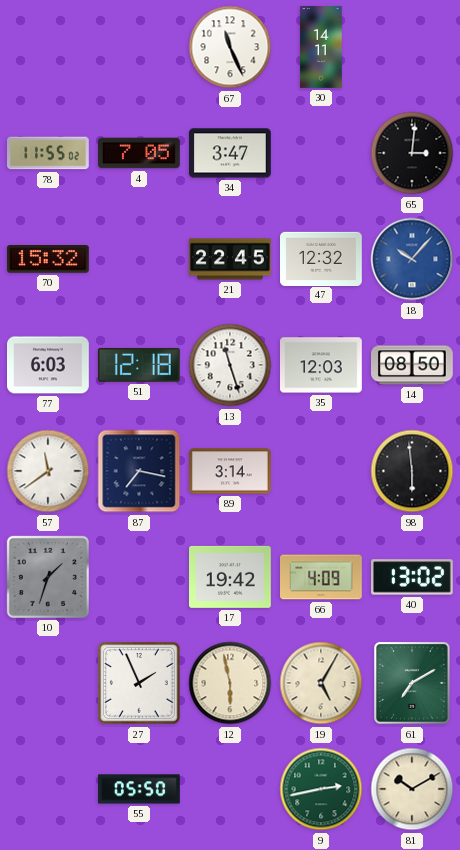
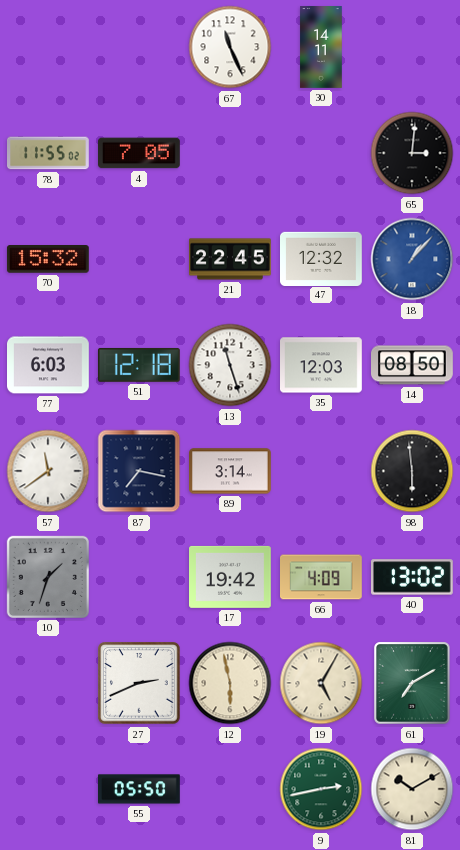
34: 3:47 -> none (231, 153)
18: 10:07 -> 1:07 (412, 259)
27: 1:56 -> 2:41 (139, 683)
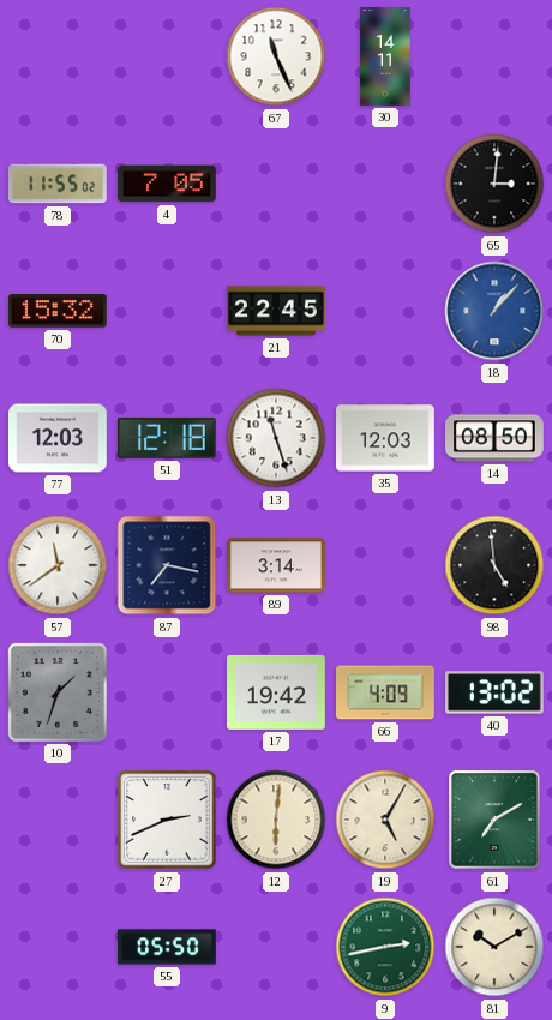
47: 12:32 -> none (322, 258)
77: 6:03 -> 12:03 (59, 438)
98: 5:59 -> 4:59 (494, 565)
12: 5:58 -> 6:01 (276, 820)
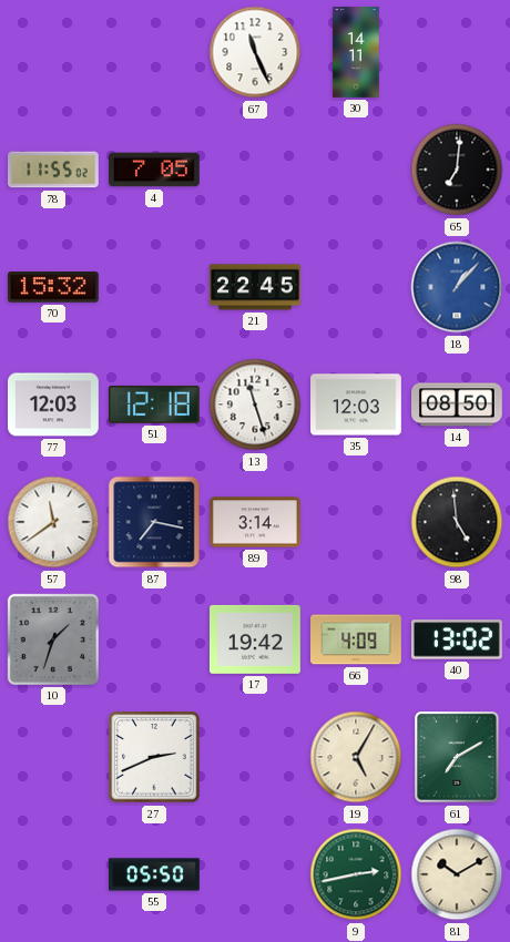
65: 3:01 -> 7:01 (457, 170)
12: 6:01 -> none (276, 820)
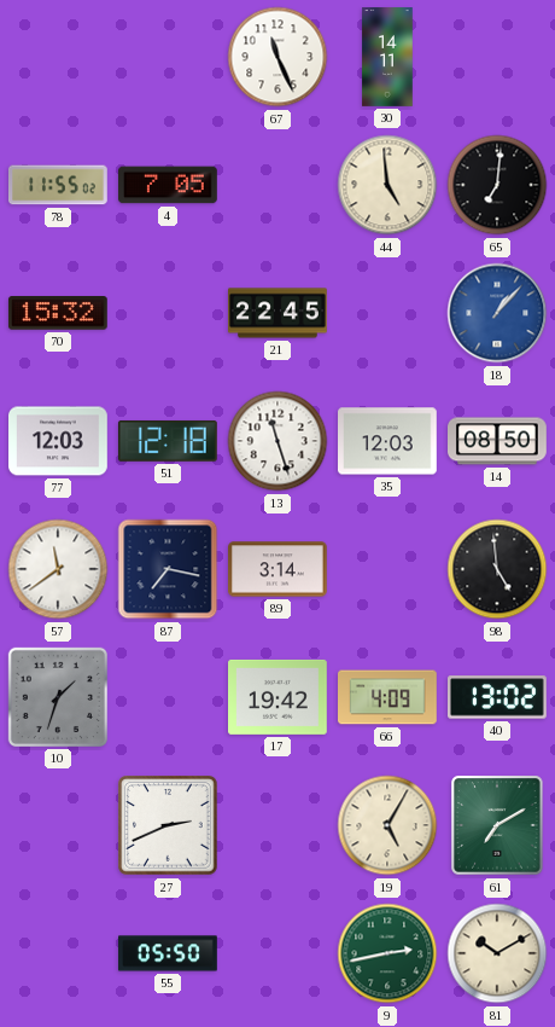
44: none -> 4:59 (387, 185)
